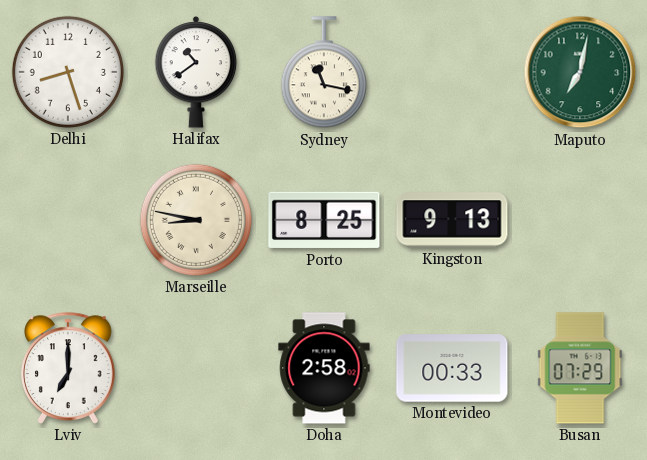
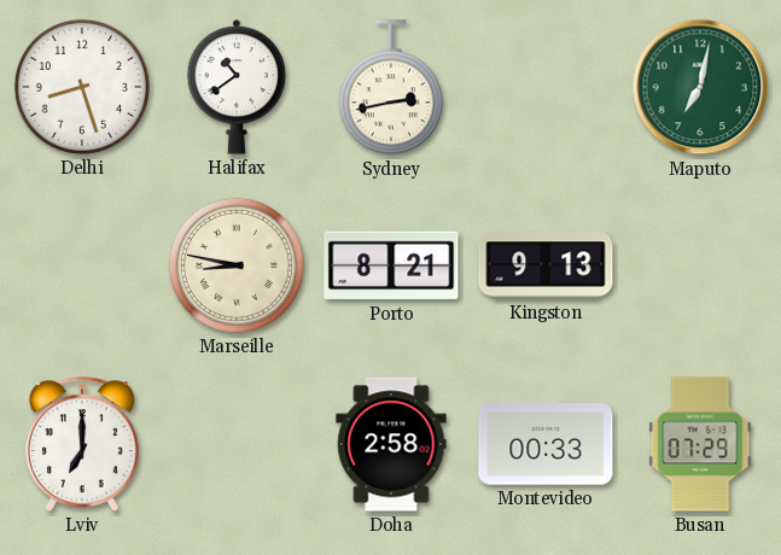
Sydney: 11:17 -> 2:43 (391, 88)
Porto: 8:25 -> 8:21 (391, 265)
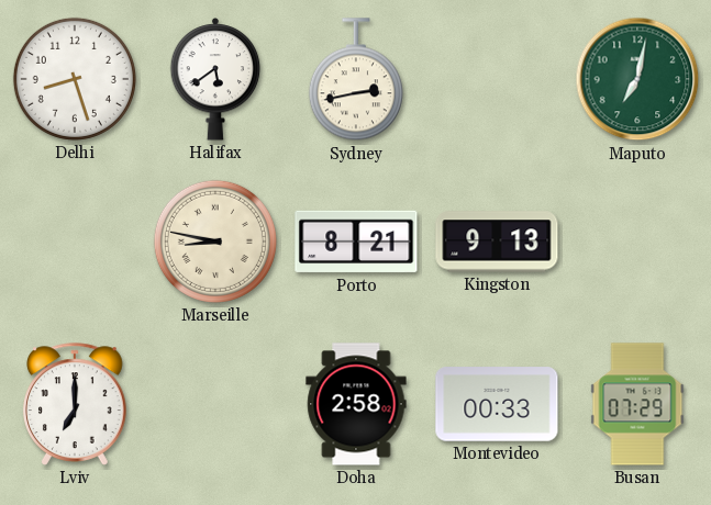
Halifax: 10:39 -> 5:39 (215, 80)
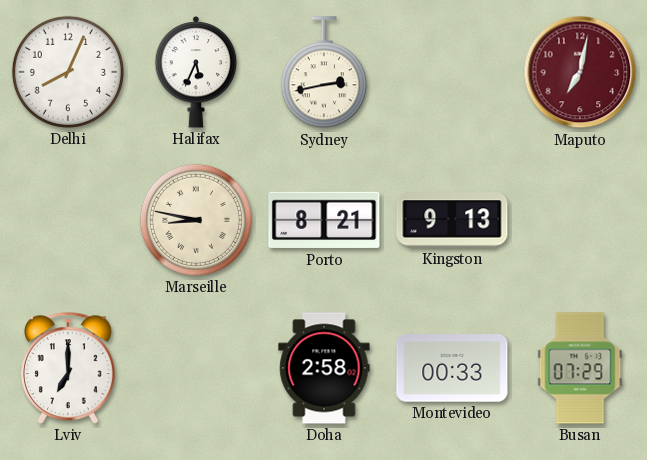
Delhi: 8:27 -> 8:04 (68, 72)
Halifax: 5:39 -> 5:34 (196, 73)
Maputo dial: green -> burgundy (580, 72)
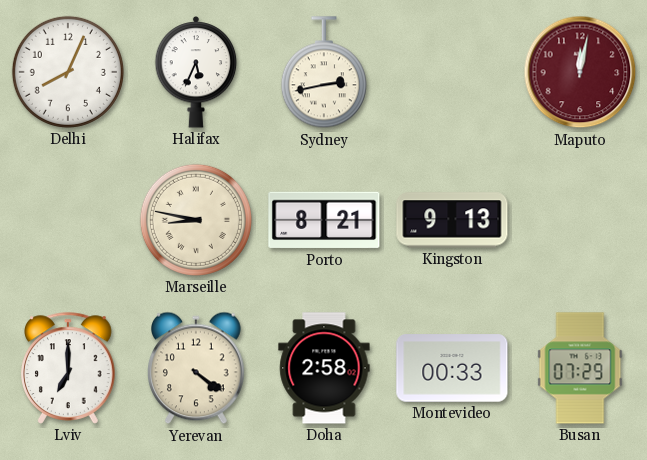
Maputo: 7:02 -> 12:02 (580, 72)
Yerevan: none -> 4:21 (197, 368)
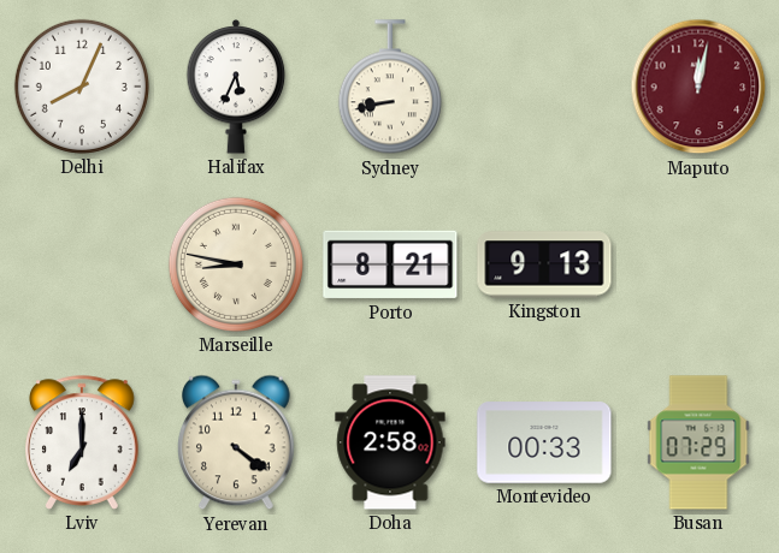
Sydney: 2:43 -> 8:43 (390, 88)
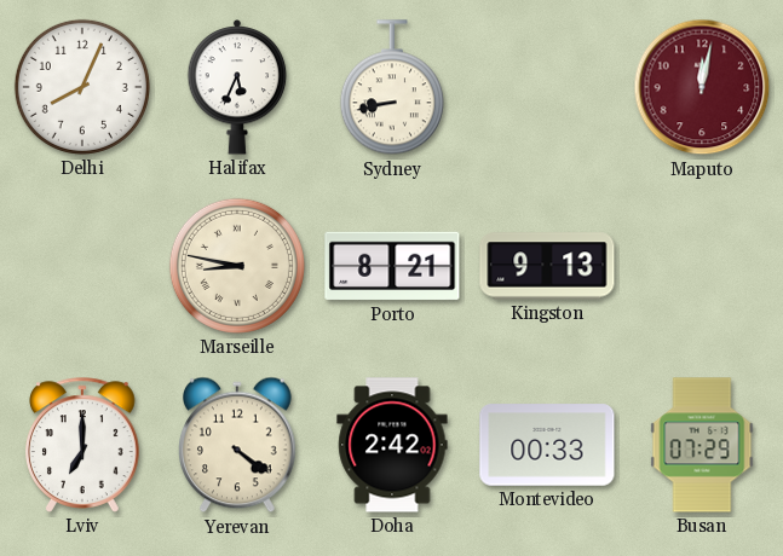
Doha: 2:58 -> 2:42 (392, 445)
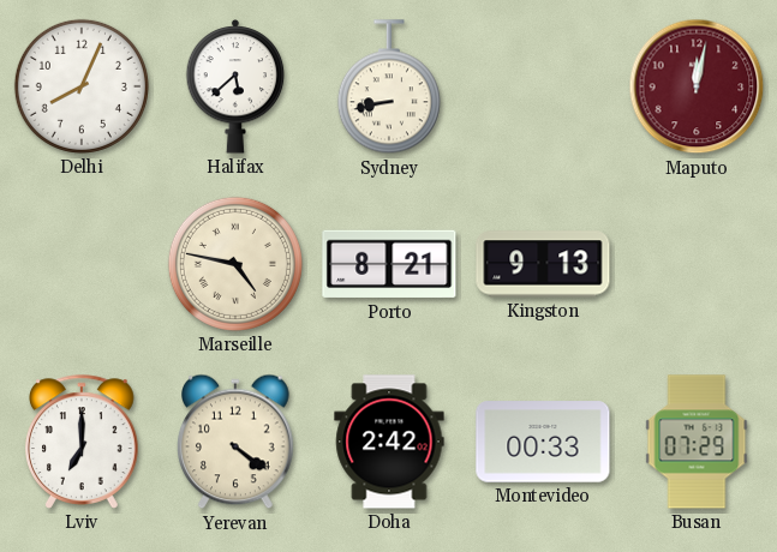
Halifax: 5:34 -> 5:38 (235, 88)
Marseille: 8:47 -> 4:47 (235, 264)
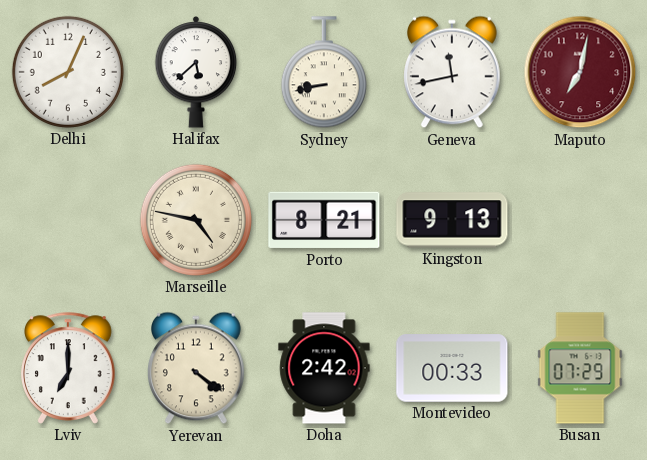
Geneva: none -> 11:43 (453, 72)
Maputo: 12:02 -> 7:02 (580, 72)
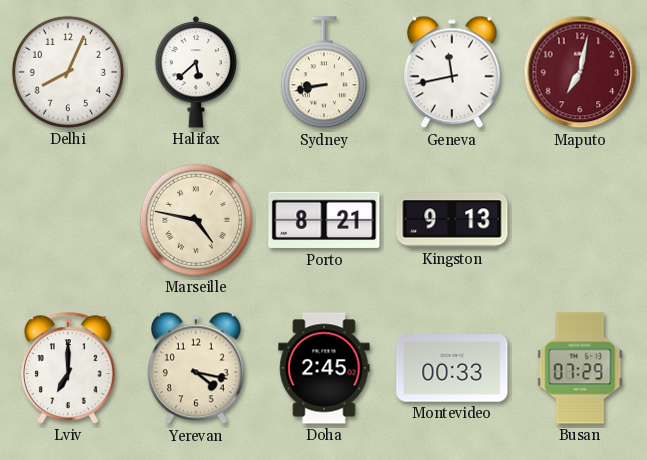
Yerevan: 4:21 -> 4:17 (197, 368)
Doha: 2:42 -> 2:45 (324, 368)
